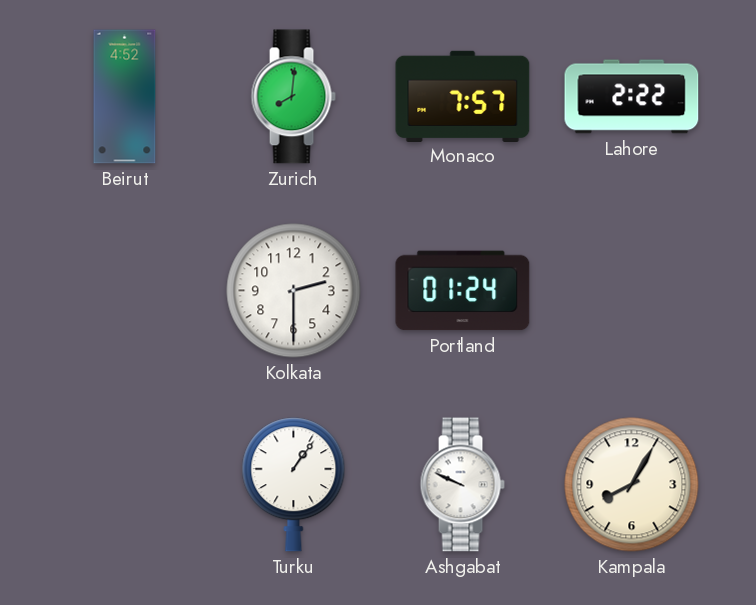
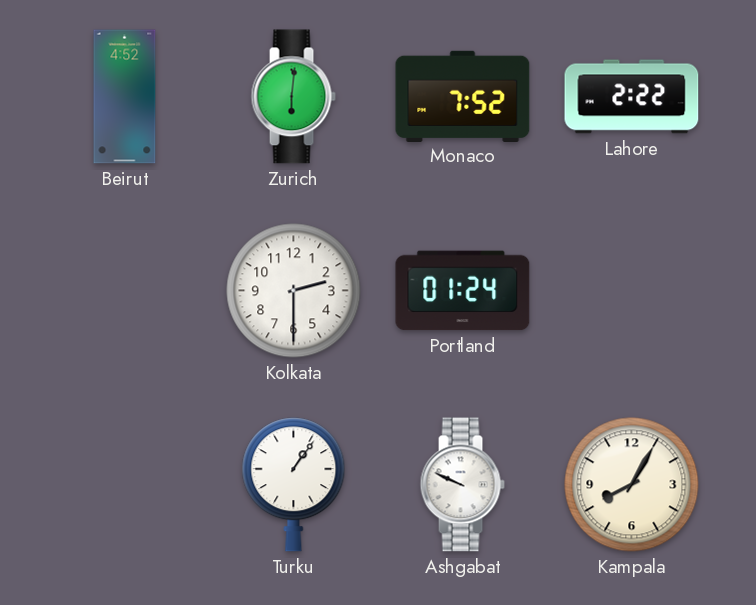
Zurich: 8:01 -> 6:01 (293, 97)
Monaco: 7:57 -> 7:52 (463, 96)
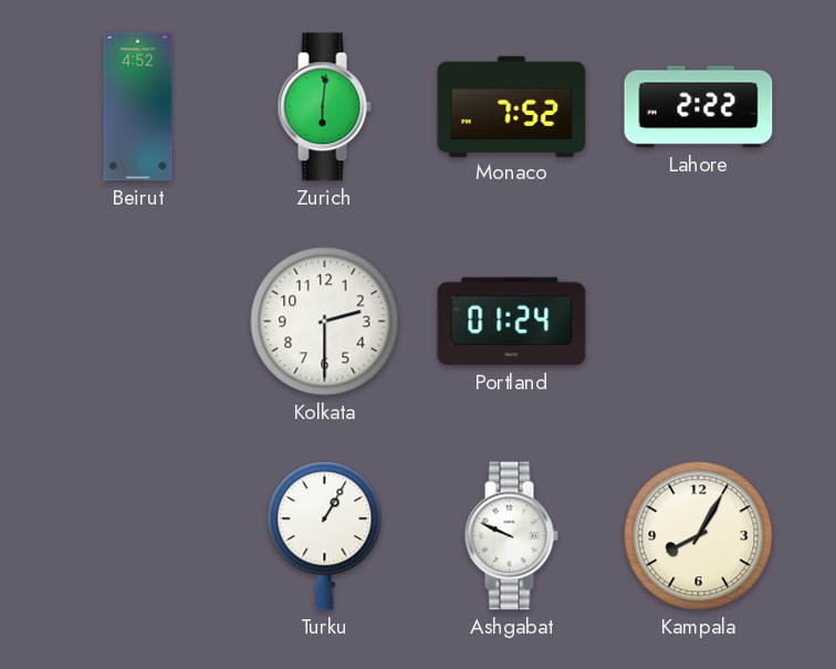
Turku: 1:06 -> 1:05 (325, 536)
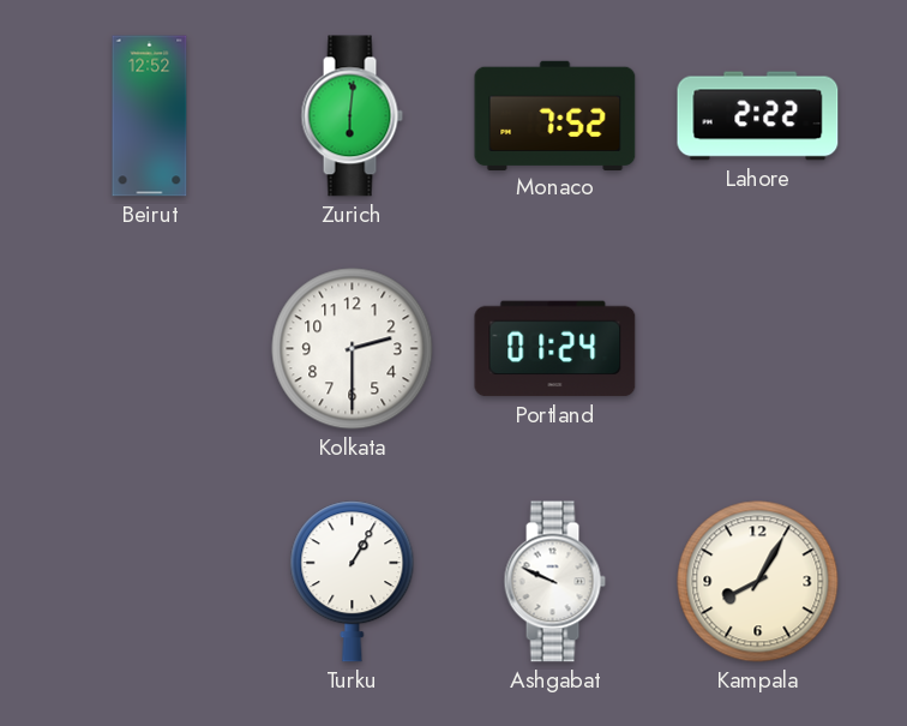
Beirut: 4:52 -> 12:52 (150, 116)
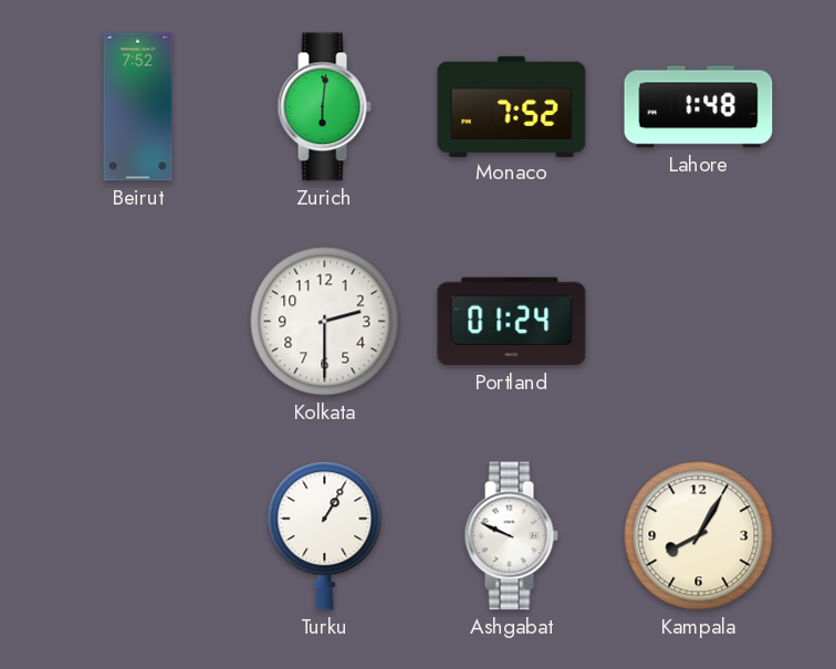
Beirut: 12:52 -> 7:52 (138, 107)
Lahore: 2:22 -> 1:48 (699, 107)
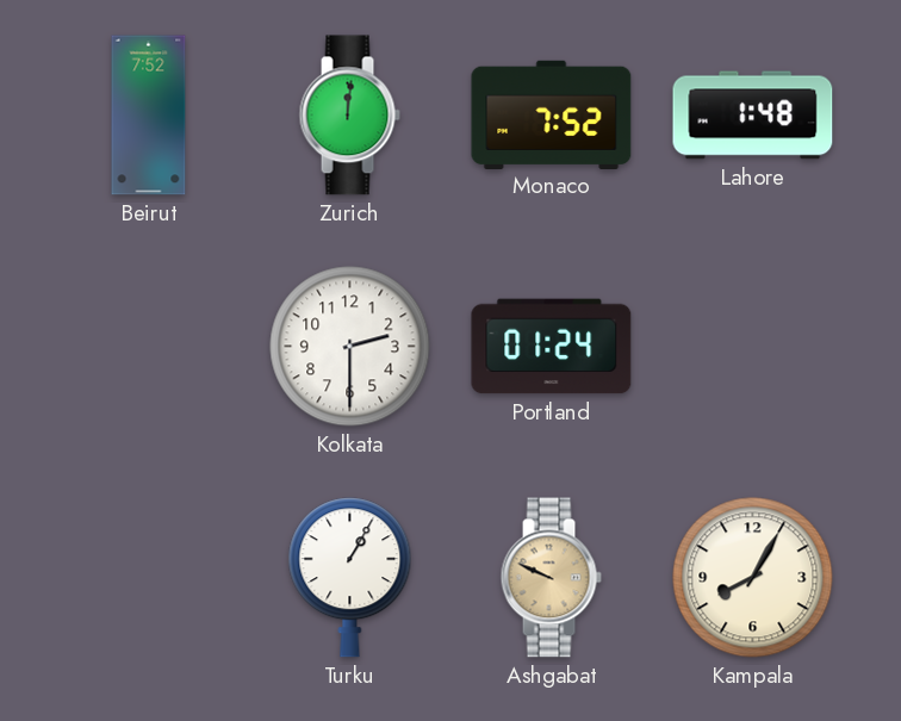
Zurich: 6:01 -> 12:01 (349, 116)
Ashgabat dial: white -> champagne (551, 578)
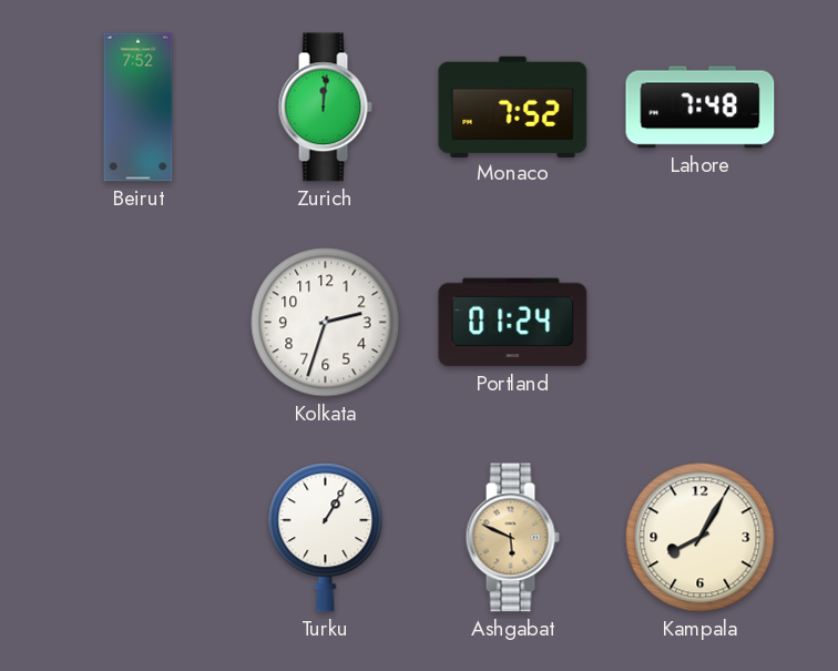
Lahore: 1:48 -> 7:48 (701, 108)
Kolkata: 2:30 -> 2:33 (326, 323)
Ashgabat: 9:49 -> 5:49 (512, 538)
